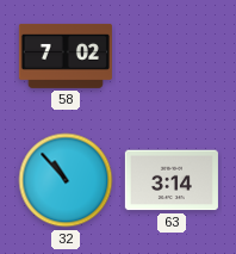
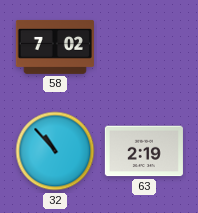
63: 3:14 -> 2:19 (144, 151)
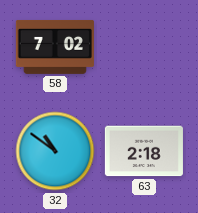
32: 10:53 -> 10:51 (55, 151)
63: 2:19 -> 2:18 (144, 151)
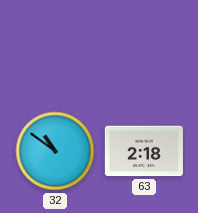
58: 7:02 -> none (55, 47)
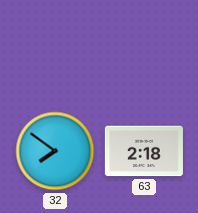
32: 10:51 -> 7:51 (55, 151)
